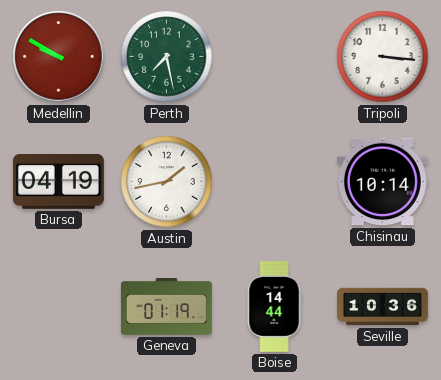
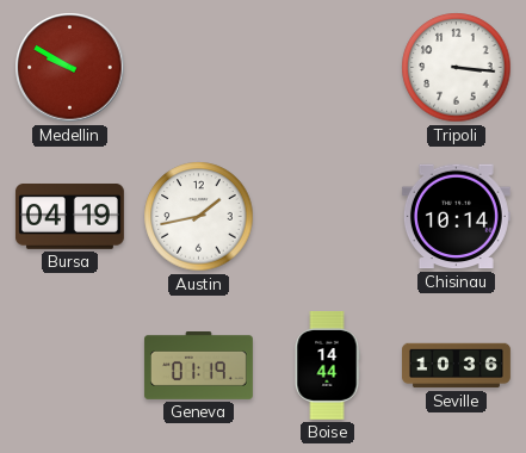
Perth: 7:28 -> none (167, 57)
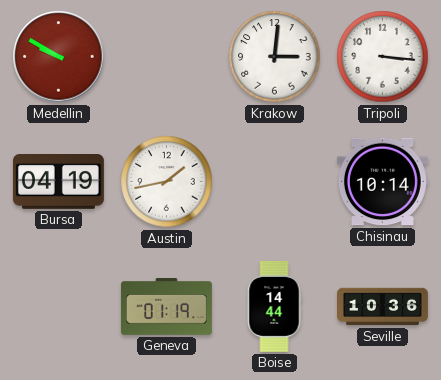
Krakow: none -> 3:01 (275, 57)
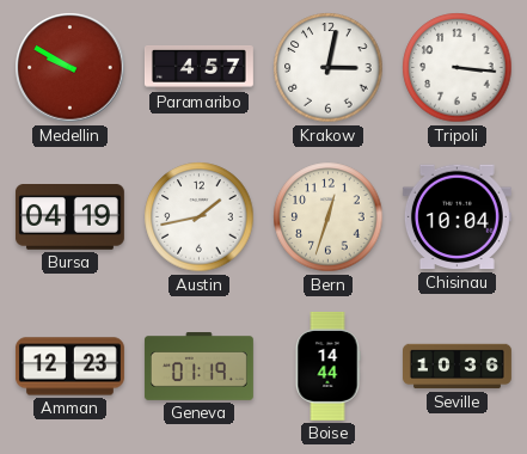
Paramaribo: none -> 4:57 (198, 68)
Krakow: 3:01 -> 3:02 (329, 68)
Bern: none -> 12:33 (329, 217)
Chisinau: 10:14 -> 10:04 (456, 217)
Amman: none -> 12:23 (69, 367)
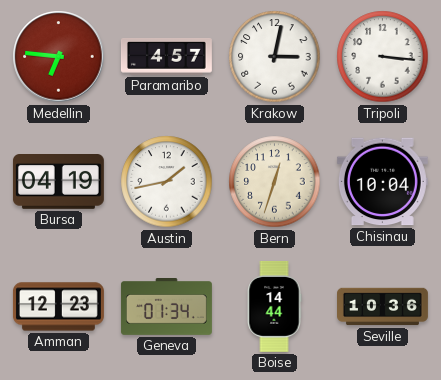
Medellin: 9:50 -> 6:46 (59, 57)
Geneva: 01:19 -> 01:34 (166, 307)
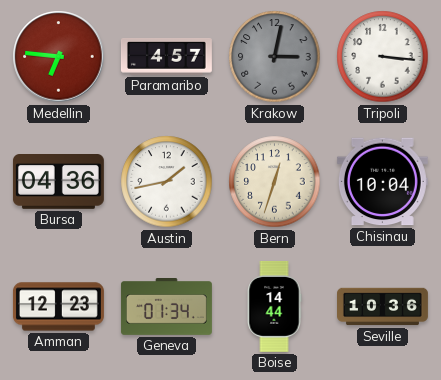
Krakow dial: white -> grey (275, 57)
Bursa: 04:19 -> 04:36 (58, 182)
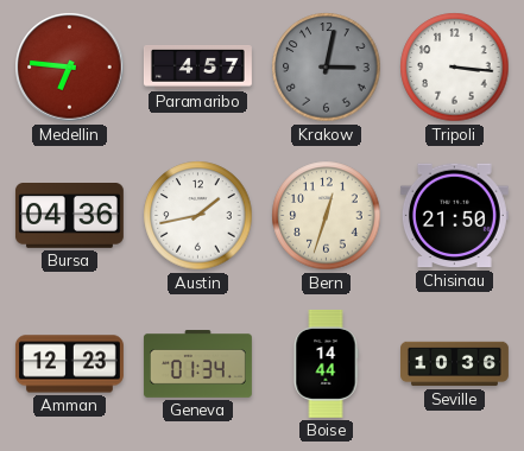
Chisinau: 10:04 -> 21:50 (454, 216)
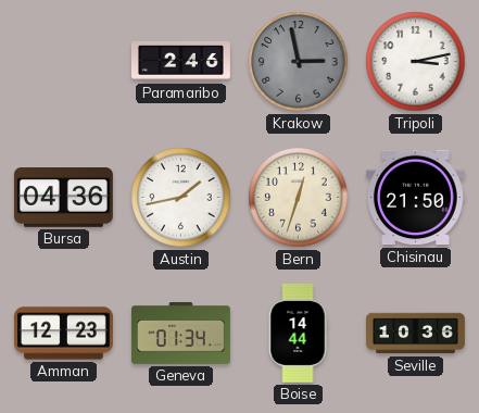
Medellin: 6:46 -> none (70, 68)
Paramaribo: 4:57 -> 2:46 (180, 62)
Krakow: 3:02 -> 2:58 (299, 62)
Tripoli: 3:16 -> 3:13 (416, 62)
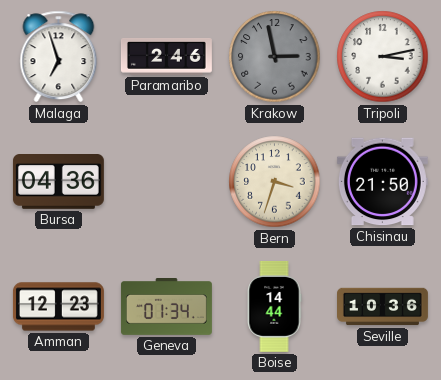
Malaga: none -> 6:57 (59, 57)
Austin: 1:43 -> none (181, 198)
Bern: 12:33 -> 3:33 (275, 182)
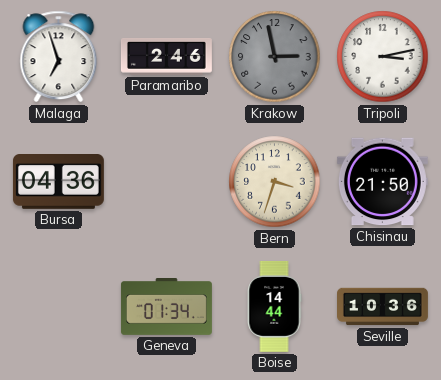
Amman: 12:23 -> none (58, 307)
